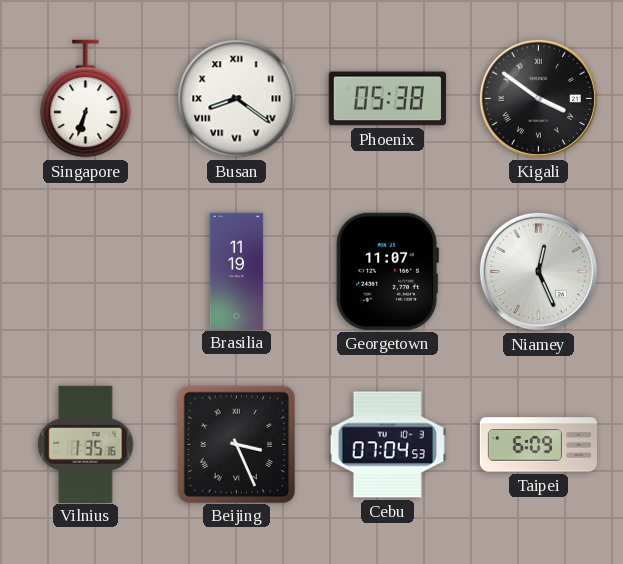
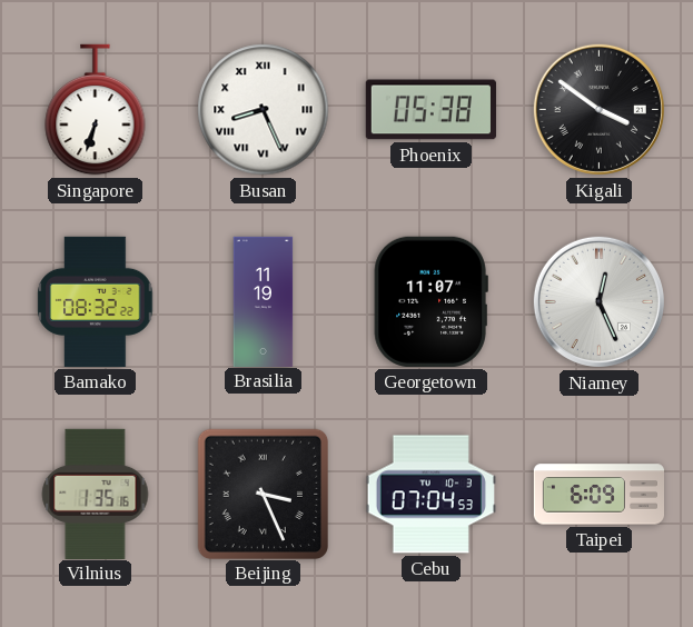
Busan: 8:21 -> 8:26 (264, 110)
Bamako: none -> 08:32 (96, 301)
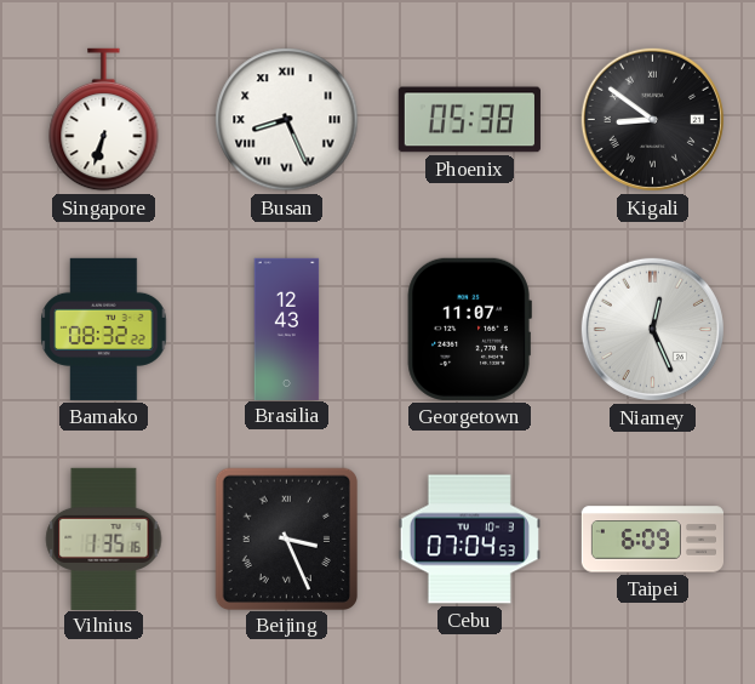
Kigali: 3:51 -> 8:51 (652, 119)
Brasilia: 11:19 -> 12:43 (287, 329)
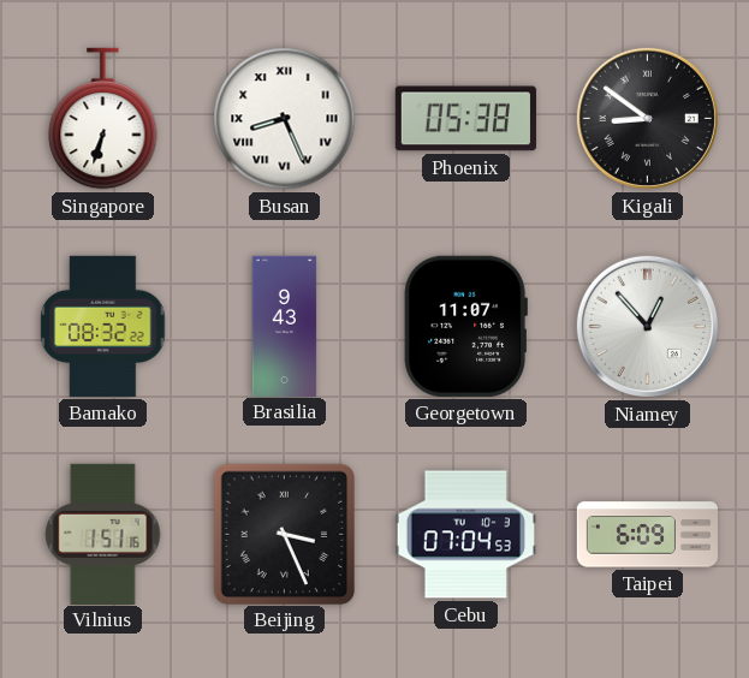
Brasilia: 12:43 -> 9:43 (285, 326)
Niamey: 12:26 -> 12:53 (647, 326)
Vilnius: 1:35 -> 1:51 (103, 534)
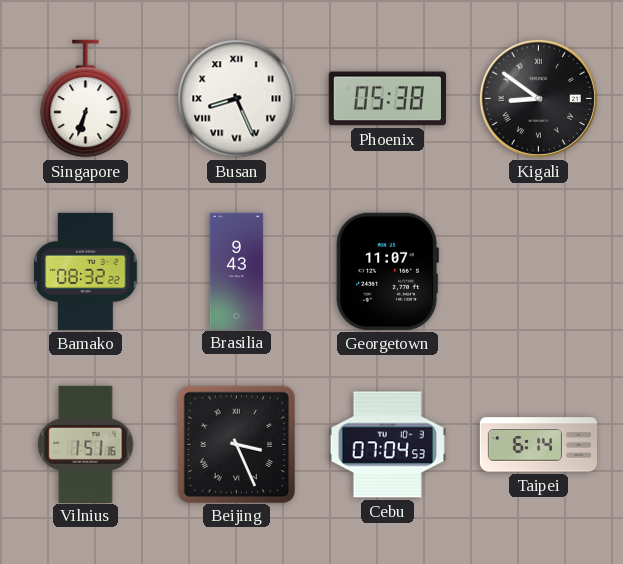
Niamey: 12:53 -> none (647, 326)
Taipei: 6:09 -> 6:14 (538, 445)
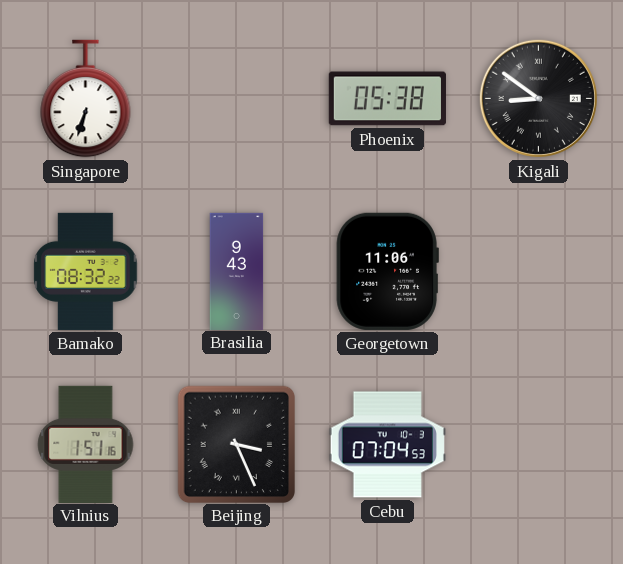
Busan: 8:26 -> none (237, 99)
Georgetown: 11:07 -> 11:06 (387, 271)
Taipei: 6:14 -> none (538, 445)
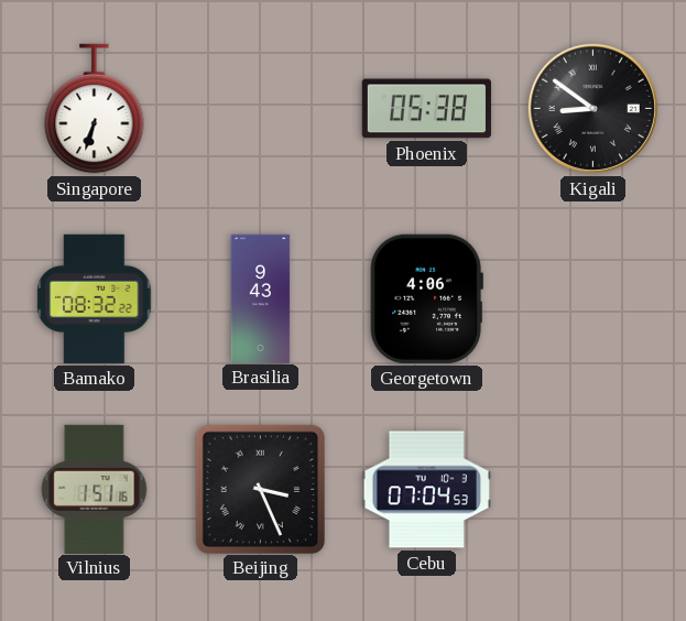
Georgetown: 11:06 -> 4:06 (426, 298)
